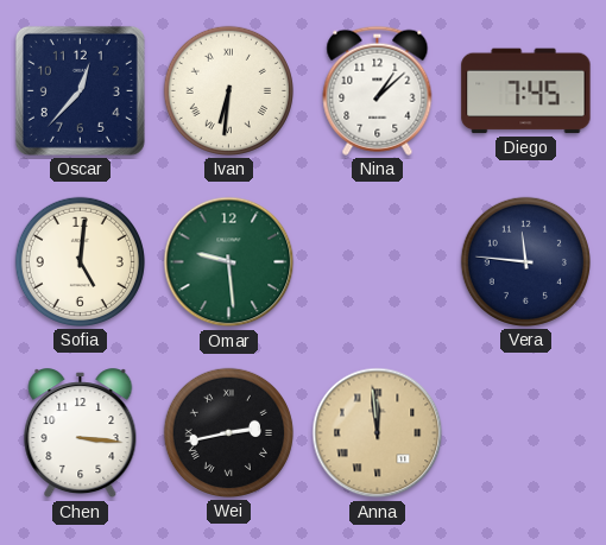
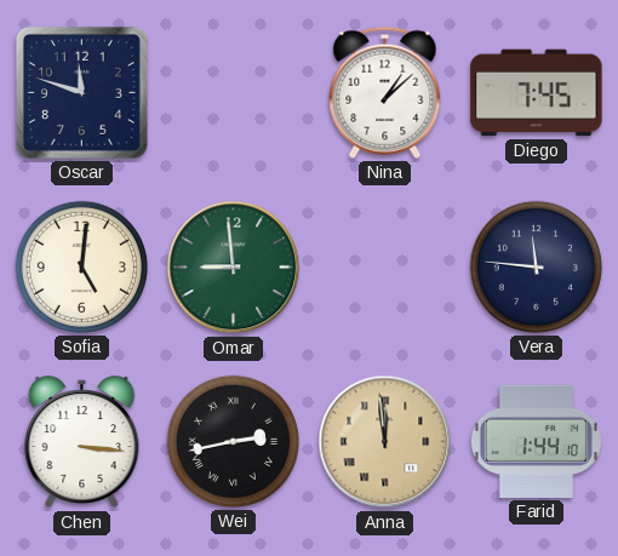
Oscar: 12:37 -> 11:48 (81, 92)
Ivan: 6:31 -> none (228, 90)
Omar: 9:29 -> 8:59 (234, 268)
Farid: none -> 1:44 (536, 441)
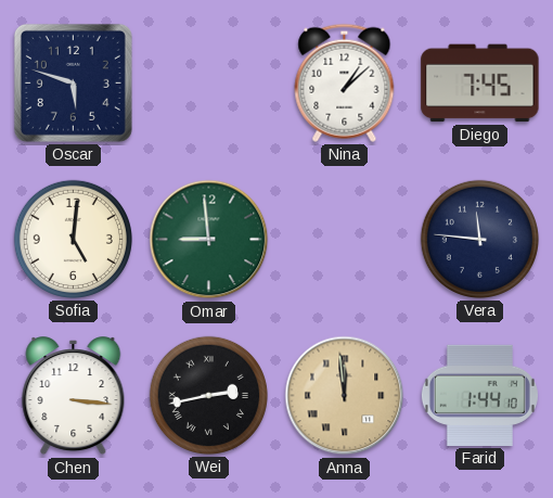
Oscar: 11:48 -> 5:48 (73, 82)
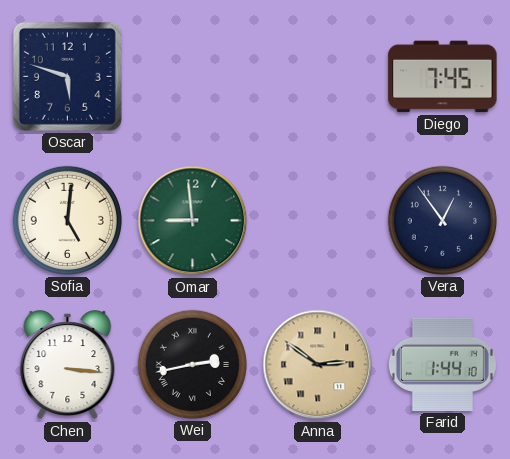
Nina: 1:08 -> none (345, 82)
Vera: 11:46 -> 12:54 (442, 220)
Anna: 11:59 -> 2:51 (318, 365)
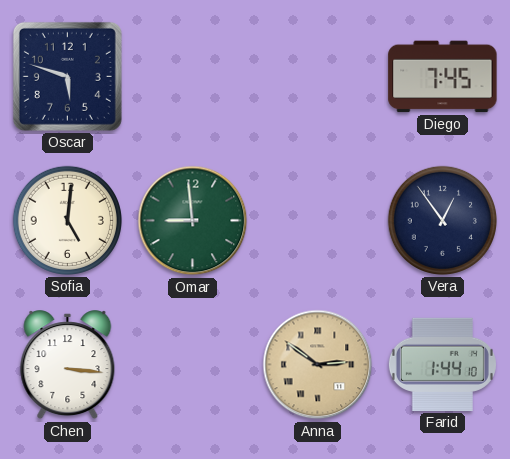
Wei: 2:43 -> none (192, 364)
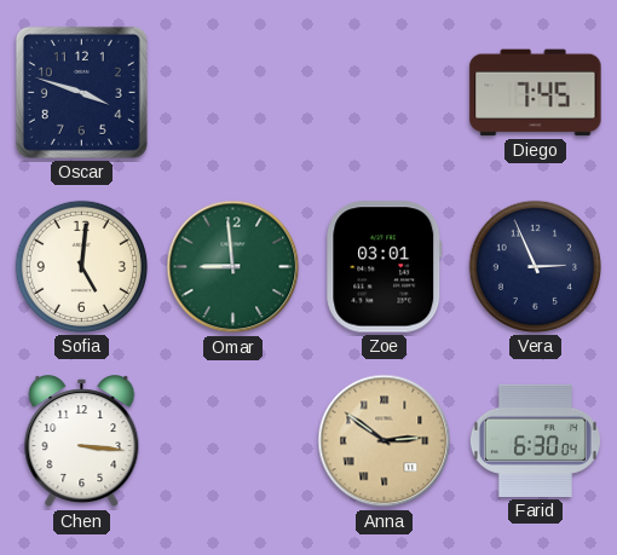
Oscar: 5:48 -> 3:48 (81, 92)
Zoe: none -> 03:01 (385, 267)
Vera: 12:54 -> 2:56 (535, 266)
Farid: 1:44 -> 6:30 (535, 440)
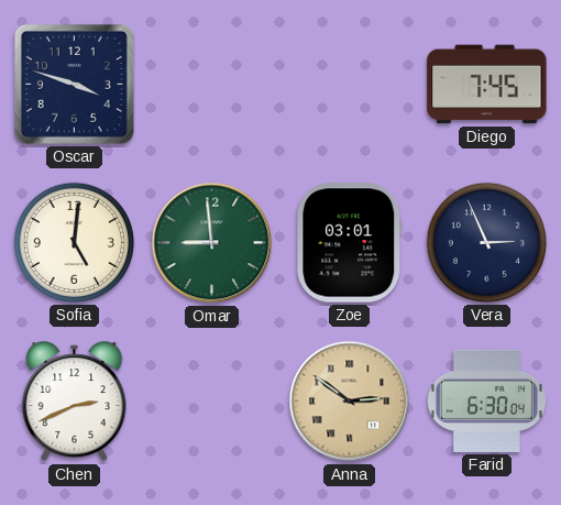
Chen: 3:16 -> 2:41 (75, 402)
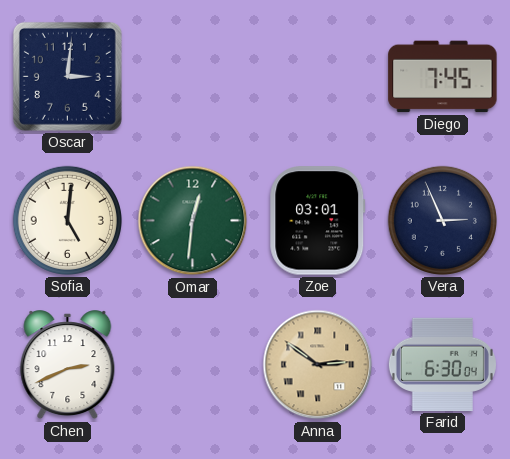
Oscar: 3:48 -> 3:01 (67, 76)
Omar: 8:59 -> 12:31 (193, 221)
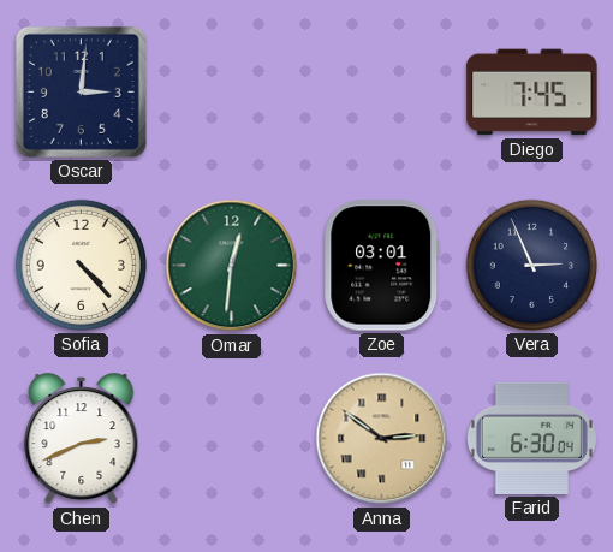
Sofia: 5:01 -> 4:23 (81, 265)
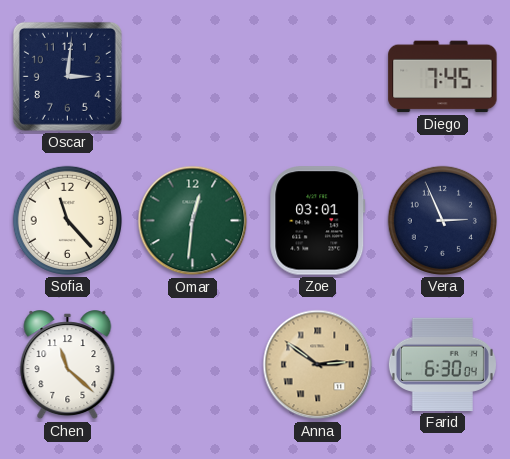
Sofia: 4:23 -> 11:23 (67, 220)
Chen: 2:41 -> 11:22 (68, 365)
